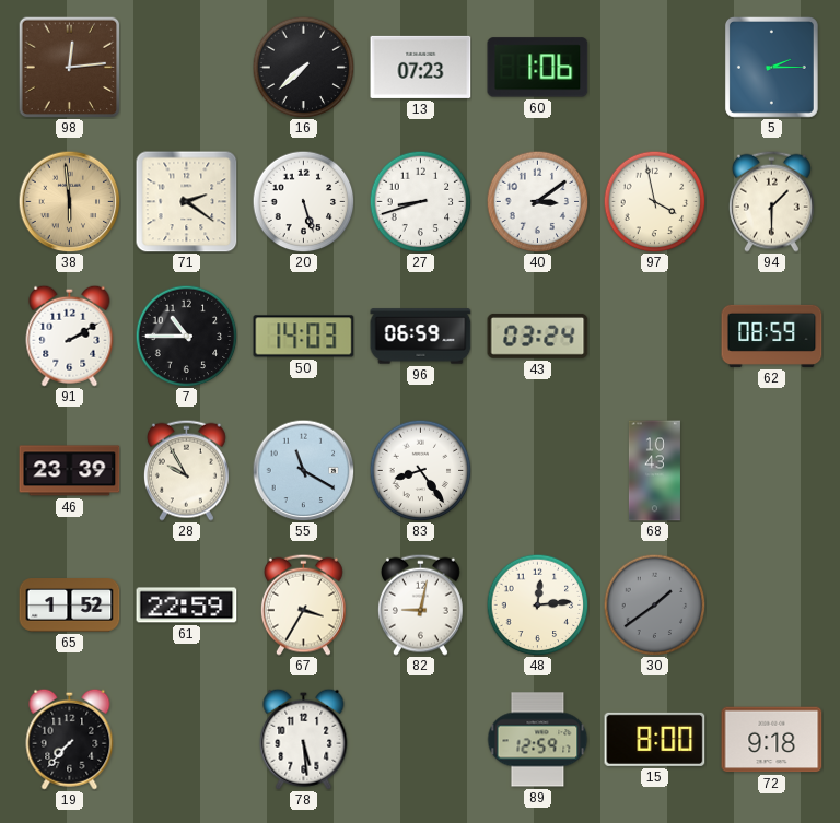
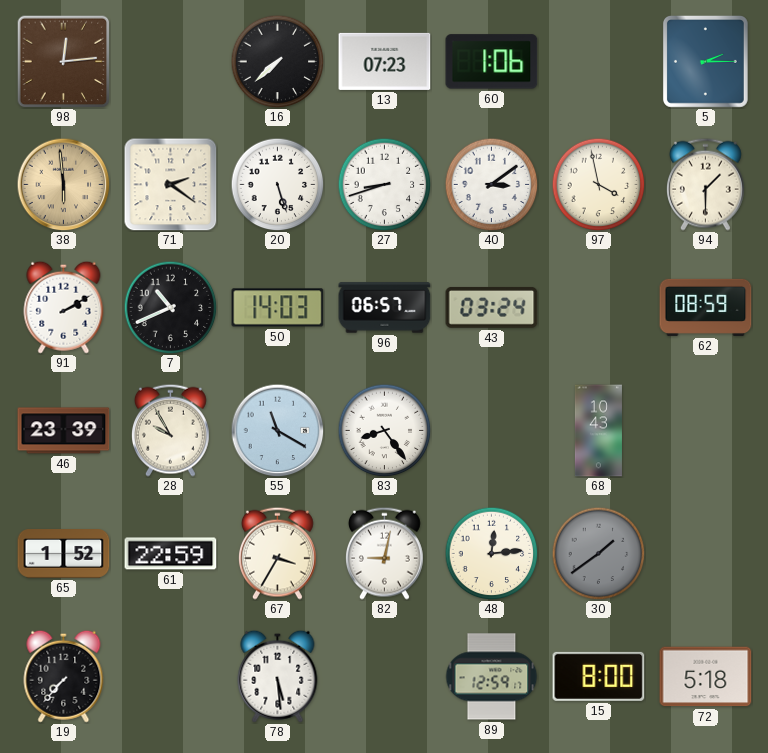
7: 10:45 -> 10:41 (170, 307)
96: 06:59 -> 06:57 (385, 308)
72: 9:18 -> 5:18 (706, 677)
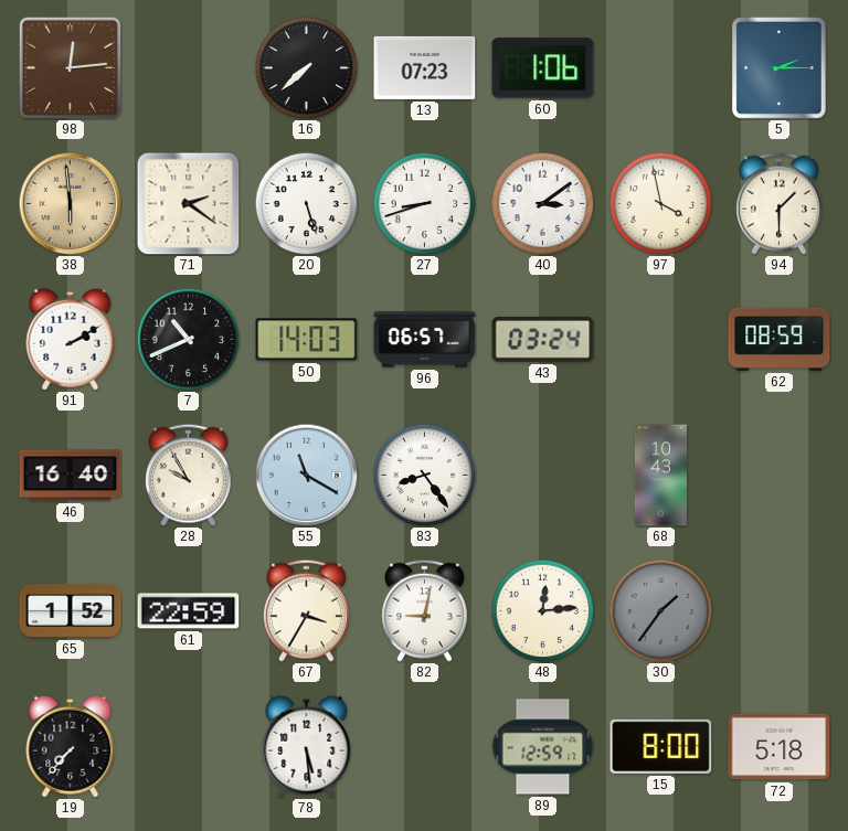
46: 23:39 -> 16:40 (71, 476)
30: 1:39 -> 1:36 (660, 610)
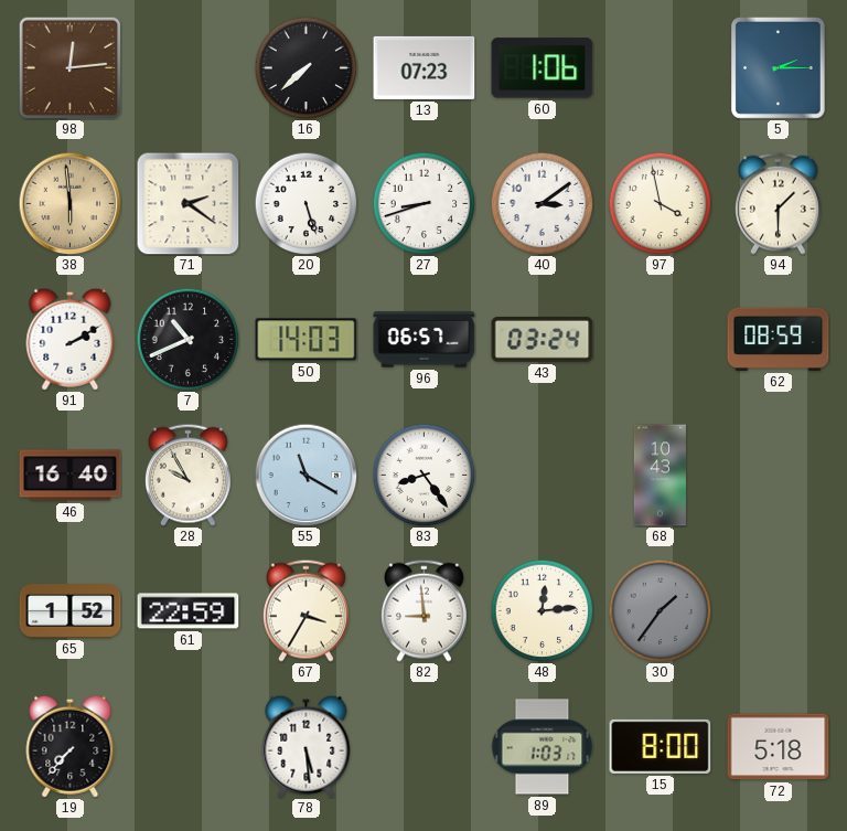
82: 9:02 -> 8:59 (423, 610)
89: 12:59 -> 1:03 (543, 747)
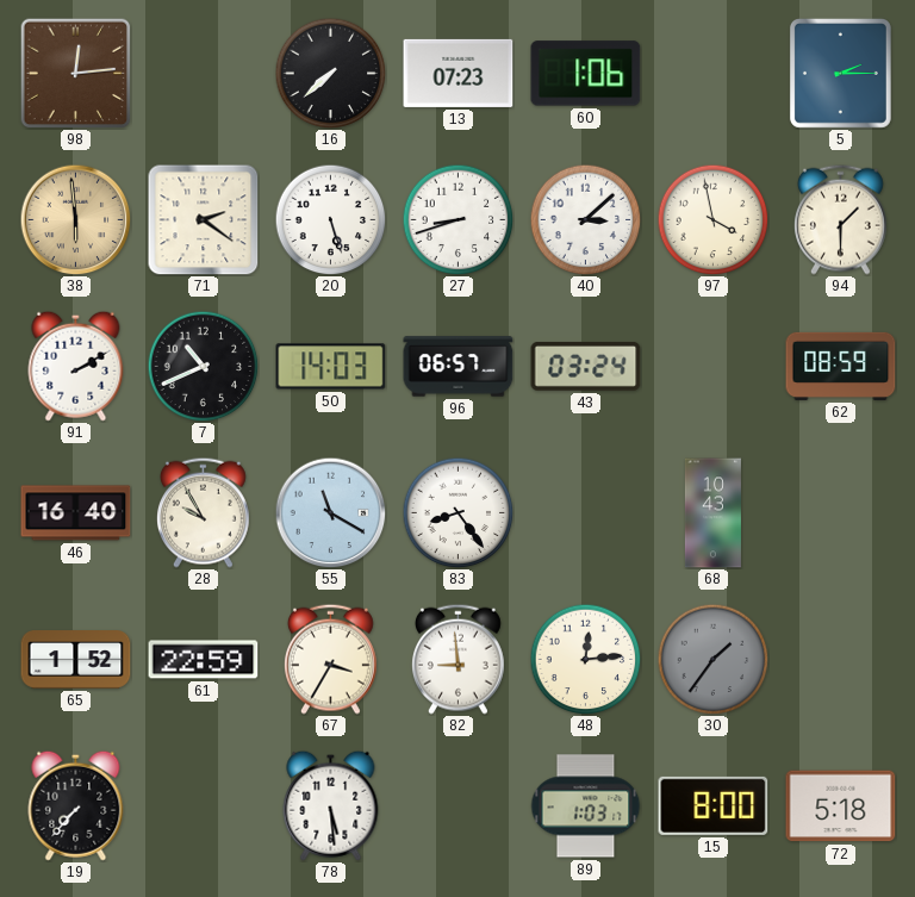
40: 3:09 -> 3:08 (585, 219)
